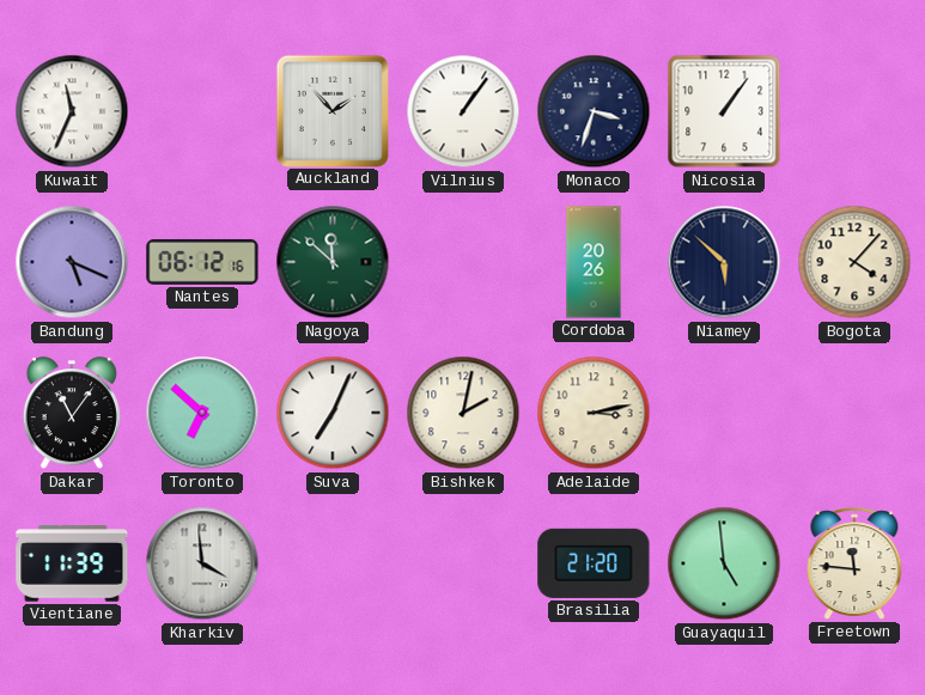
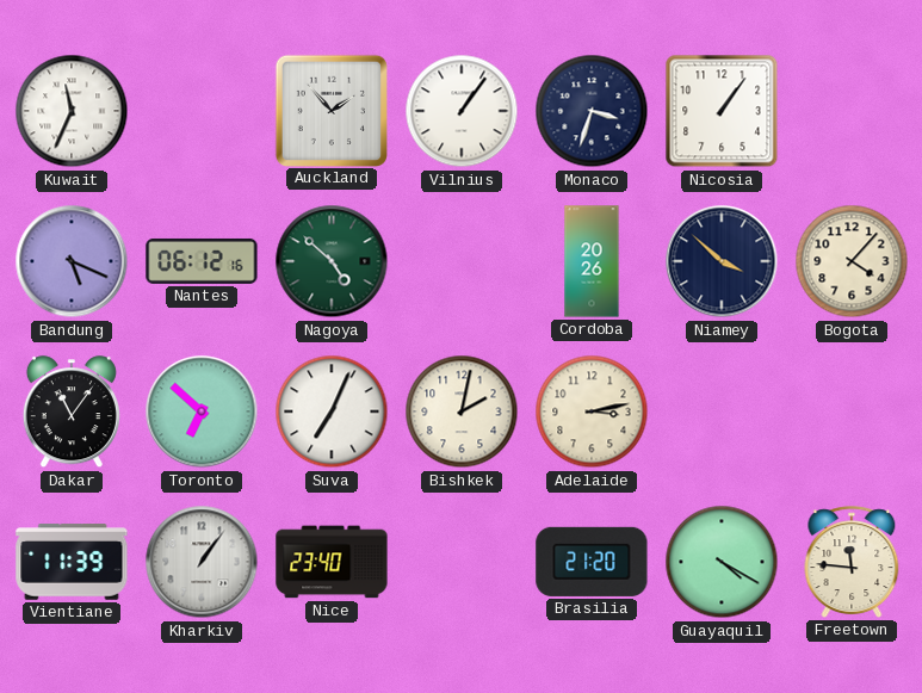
Nagoya: 11:52 -> 4:52 (332, 261)
Niamey: 5:52 -> 3:52 (722, 261)
Kharkiv: 3:59 -> 1:06 (202, 562)
Nice: none -> 23:40 (332, 562)
Guayaquil: 4:59 -> 4:20 (722, 562)
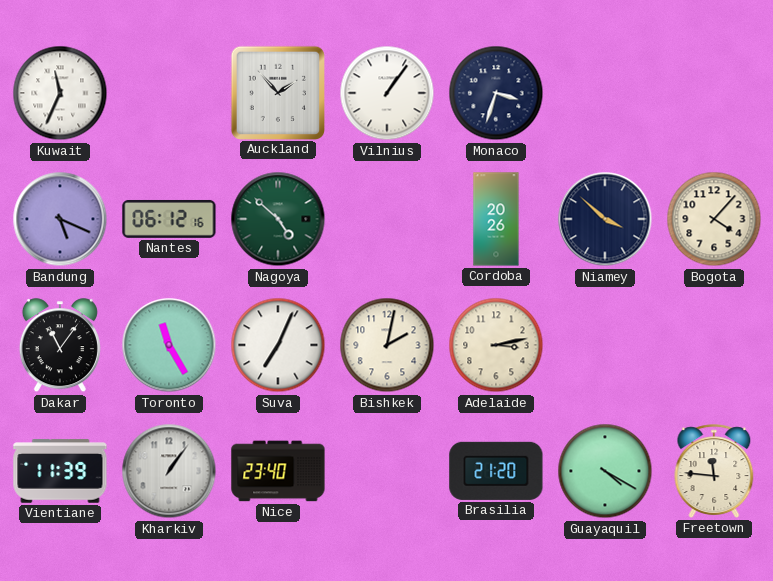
Nicosia: 1:06 -> none (722, 111)
Toronto: 6:52 -> 11:25 (169, 345)
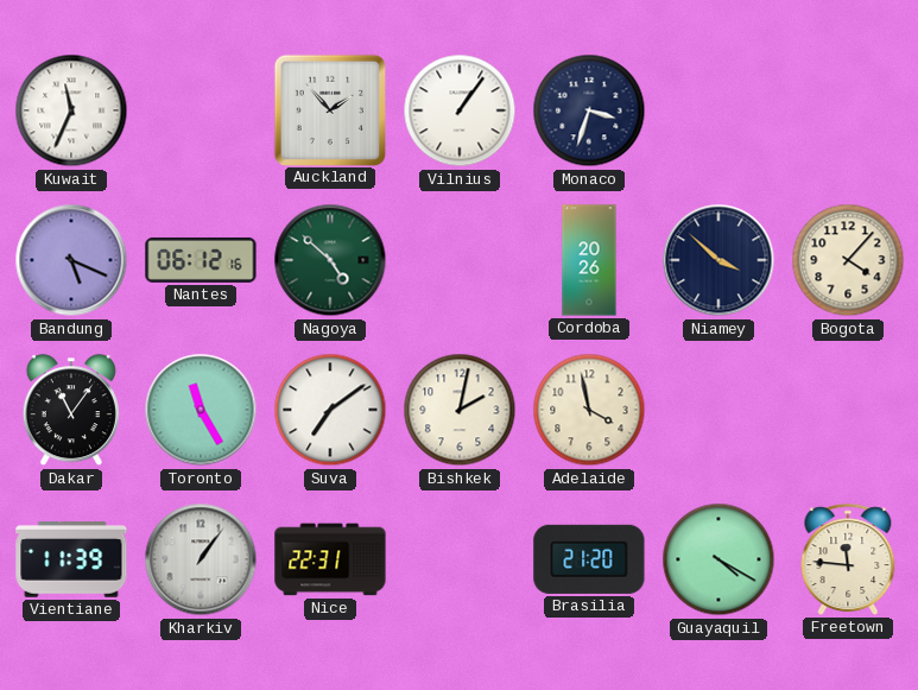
Suva: 7:04 -> 7:09 (330, 410)
Adelaide: 3:13 -> 3:58 (589, 410)
Nice: 23:40 -> 22:31 (330, 559)
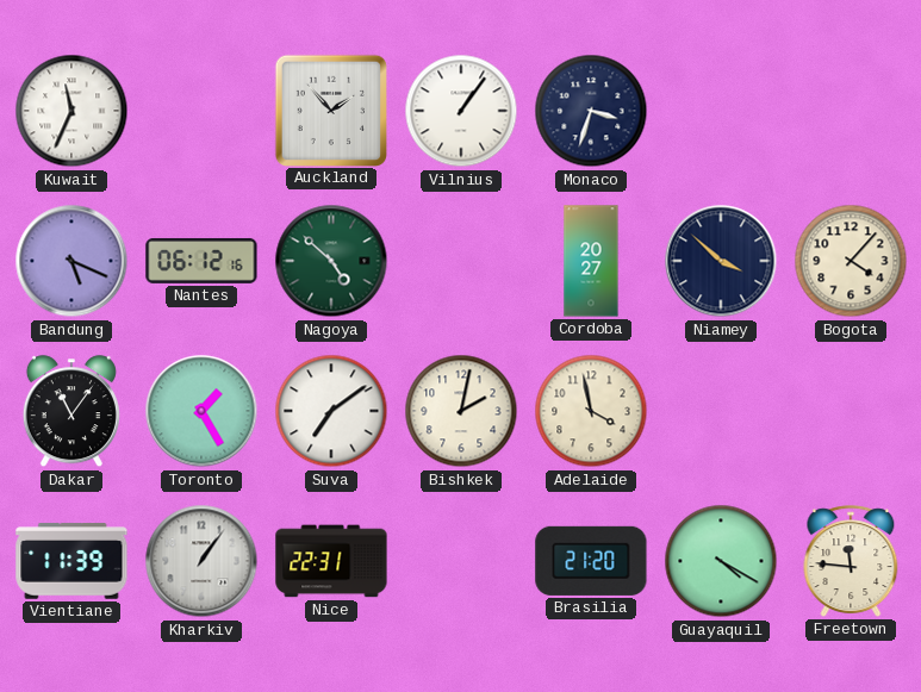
Cordoba: 20:26 -> 20:27 (591, 261)
Toronto: 11:25 -> 1:25 (201, 411)
